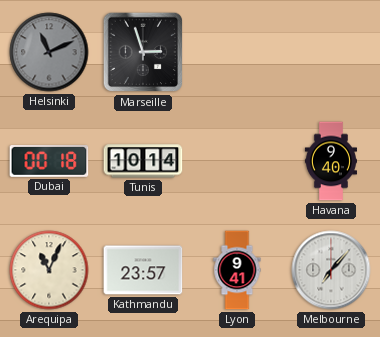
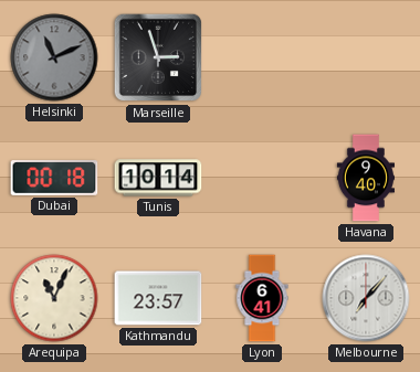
Lyon: 9:41 -> 6:41 (262, 298)
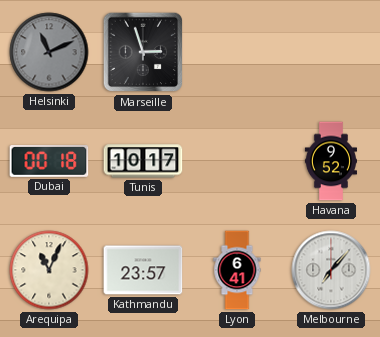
Tunis: 10:14 -> 10:17 (143, 161)
Havana: 9:40 -> 9:52 (331, 161)
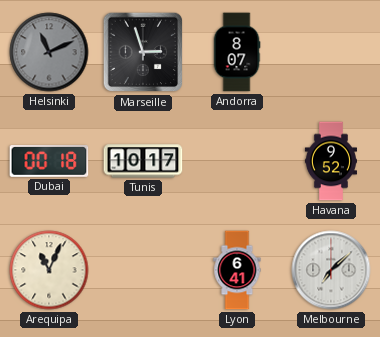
Andorra: none -> 8:07 (237, 52)
Kathmandu: 23:57 -> none (143, 270)
Melbourne: 7:07 -> 7:08 (331, 270)
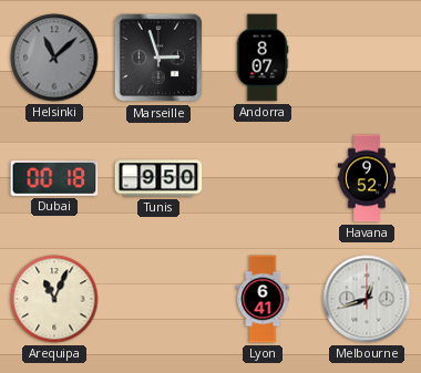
Helsinki: 11:11 -> 11:08 (54, 58)
Tunis: 10:17 -> 9:50 (158, 178)
Melbourne: 7:08 -> 12:42 (367, 299)
